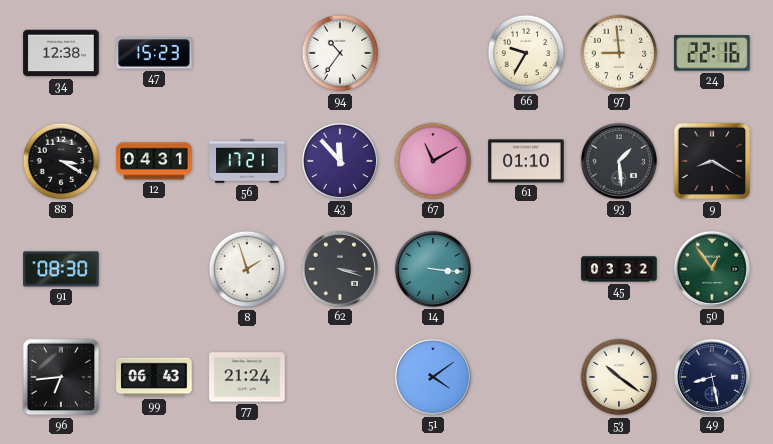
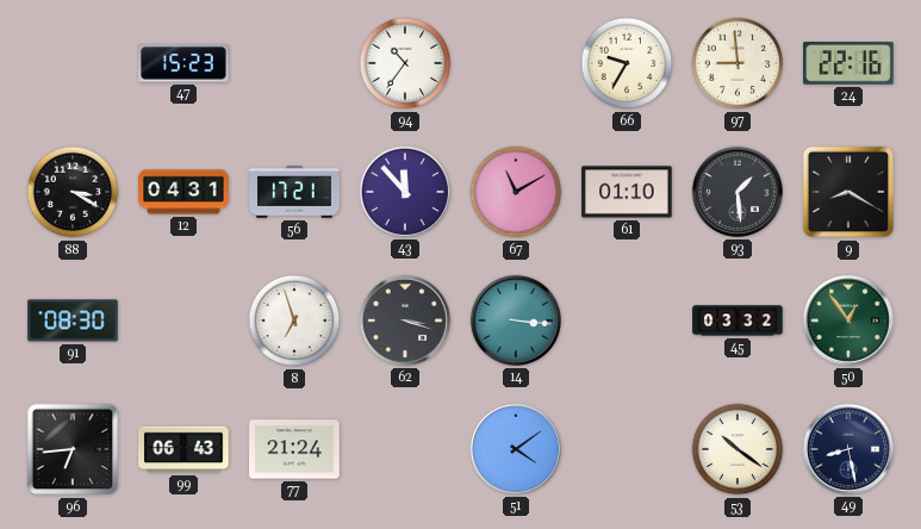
34: 12:38 -> none (61, 53)
8: 1:57 -> 6:57 (294, 320)
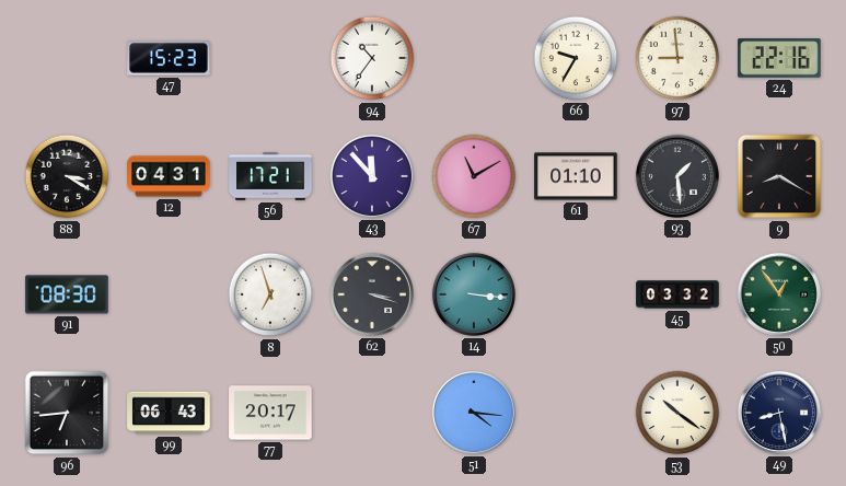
77: 21:24 -> 20:17 (270, 413)
51: 4:09 -> 4:16 (474, 413)
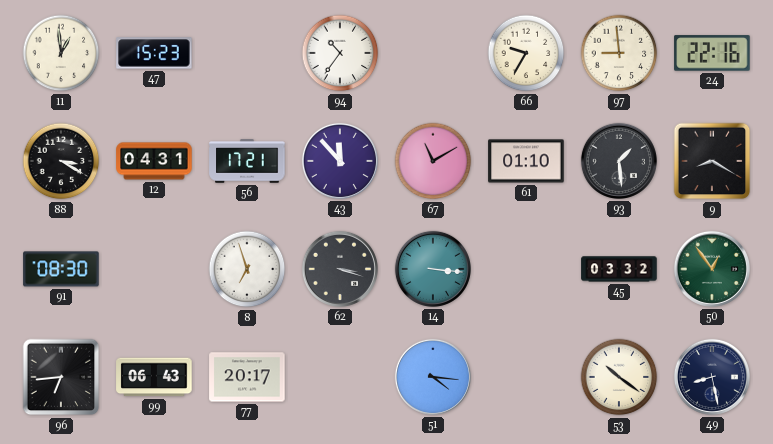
11: none -> 12:59 (61, 53)
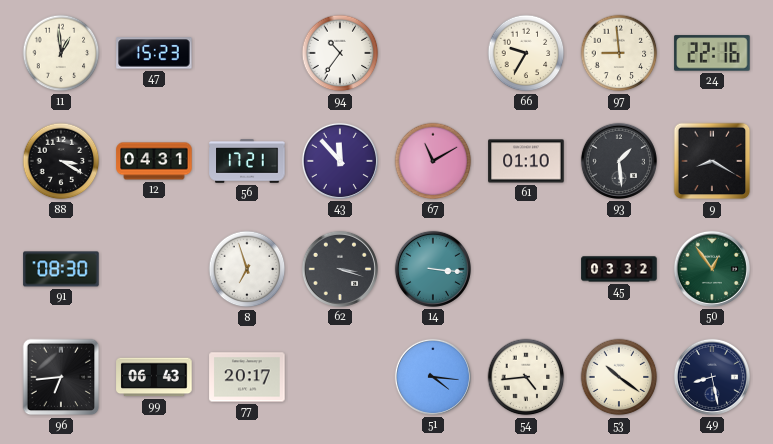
54: none -> 4:44 (526, 377)
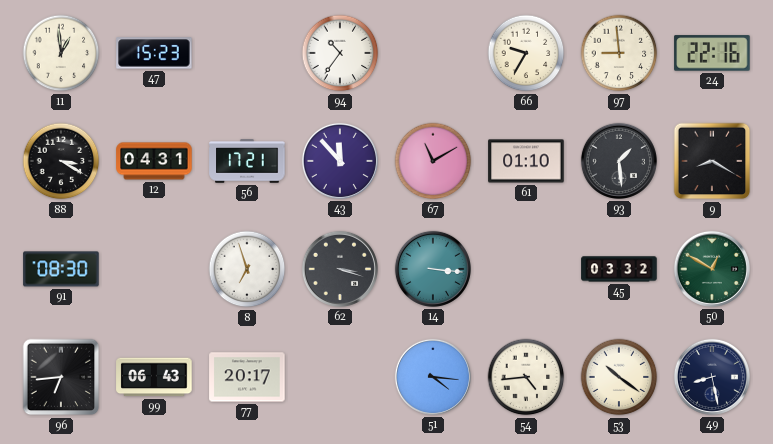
50: 12:54 -> 12:50 (712, 269)
